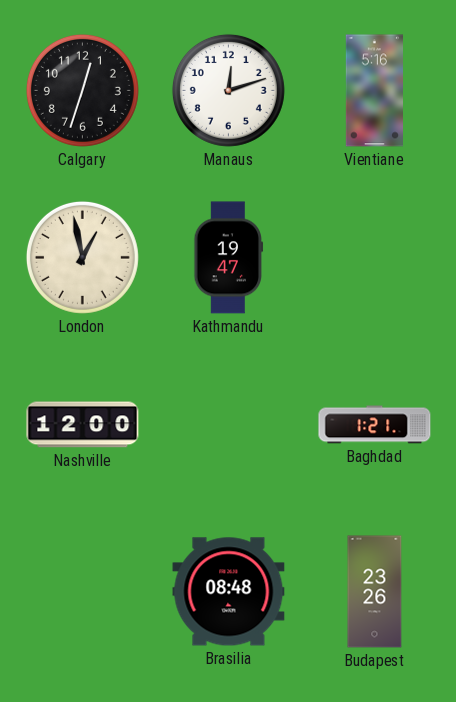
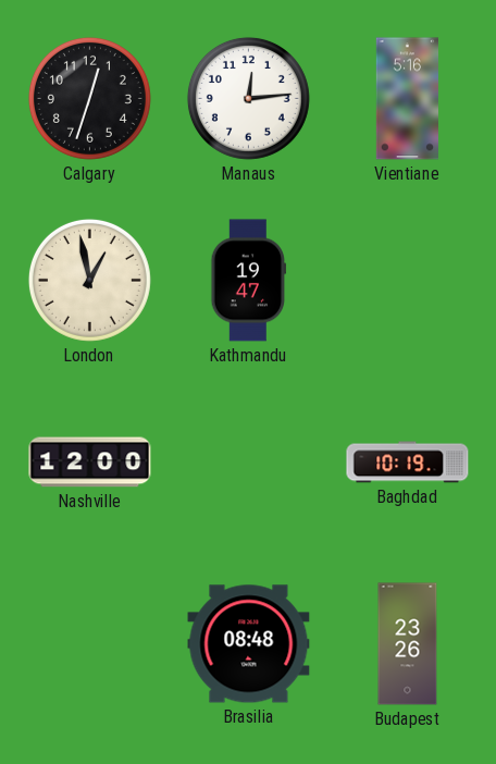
Manaus: 12:12 -> 12:14 (248, 98)
Baghdad: 1:21 -> 10:19 (408, 463)
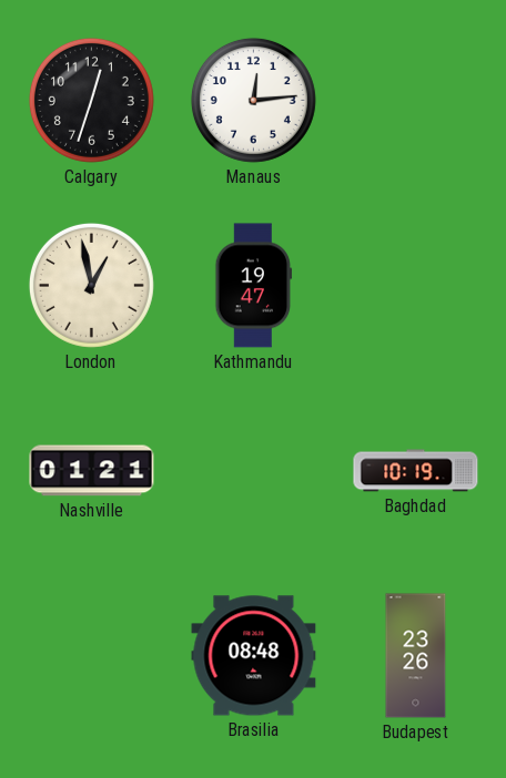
Vientiane: 5:16 -> none (407, 99)
Nashville: 12:00 -> 01:21 (92, 471)
